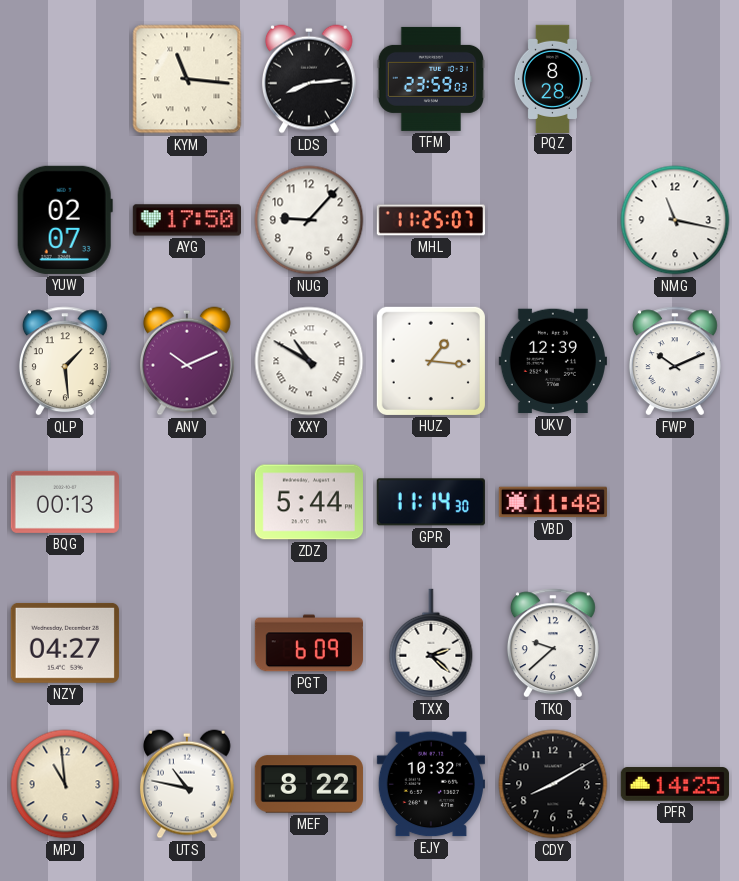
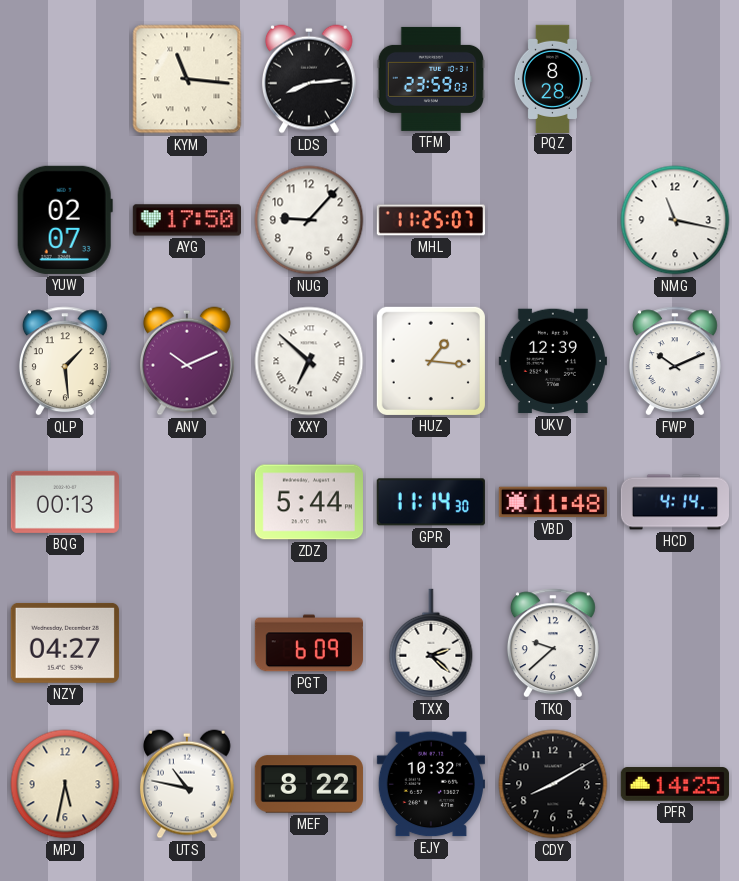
XXY: 10:50 -> 6:52 (309, 361)
HCD: none -> 4:14 (674, 502)
MPJ: 10:59 -> 5:32 (65, 784)
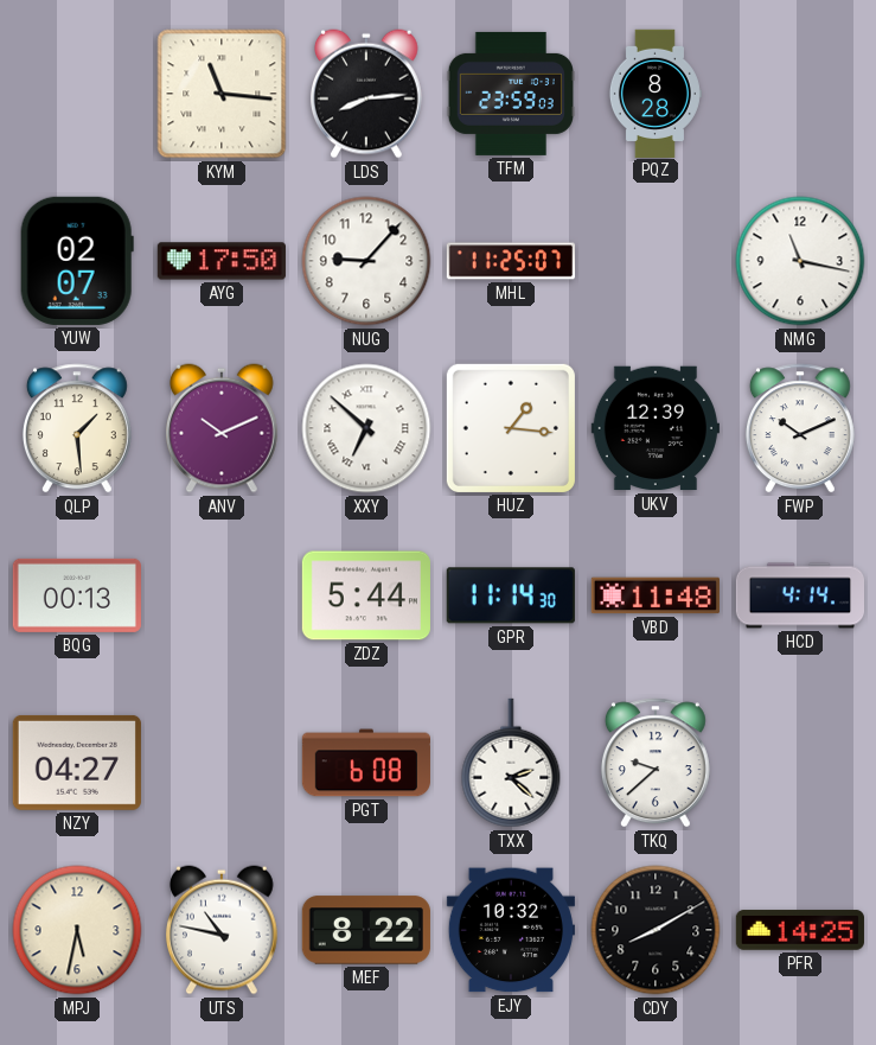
PGT: 6:09 -> 6:08 (366, 763)
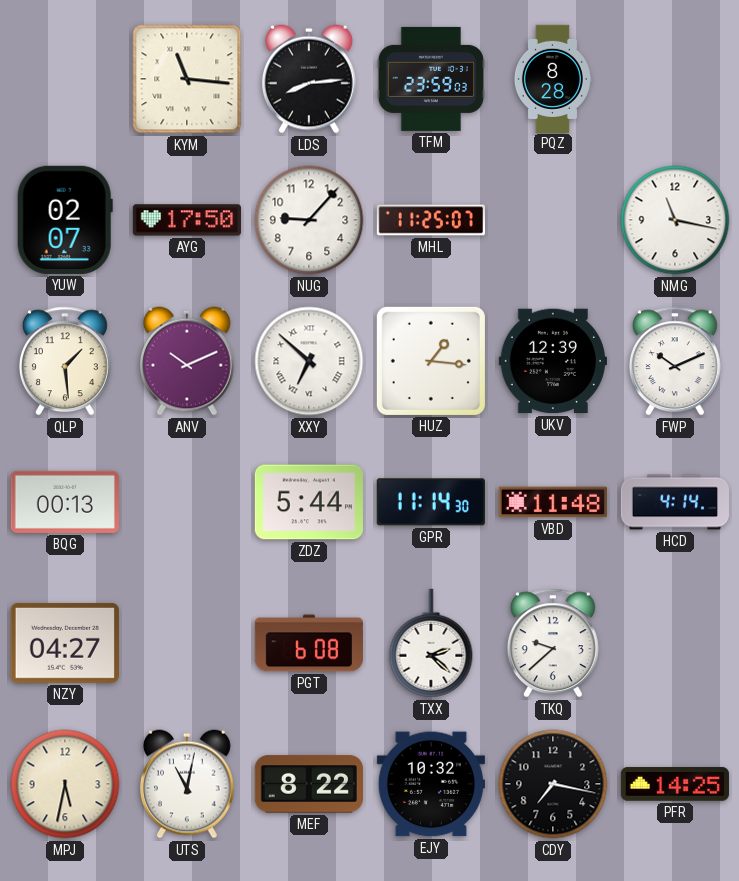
UTS: 10:47 -> 11:02 (187, 784)
CDY: 8:10 -> 7:17 (553, 784)
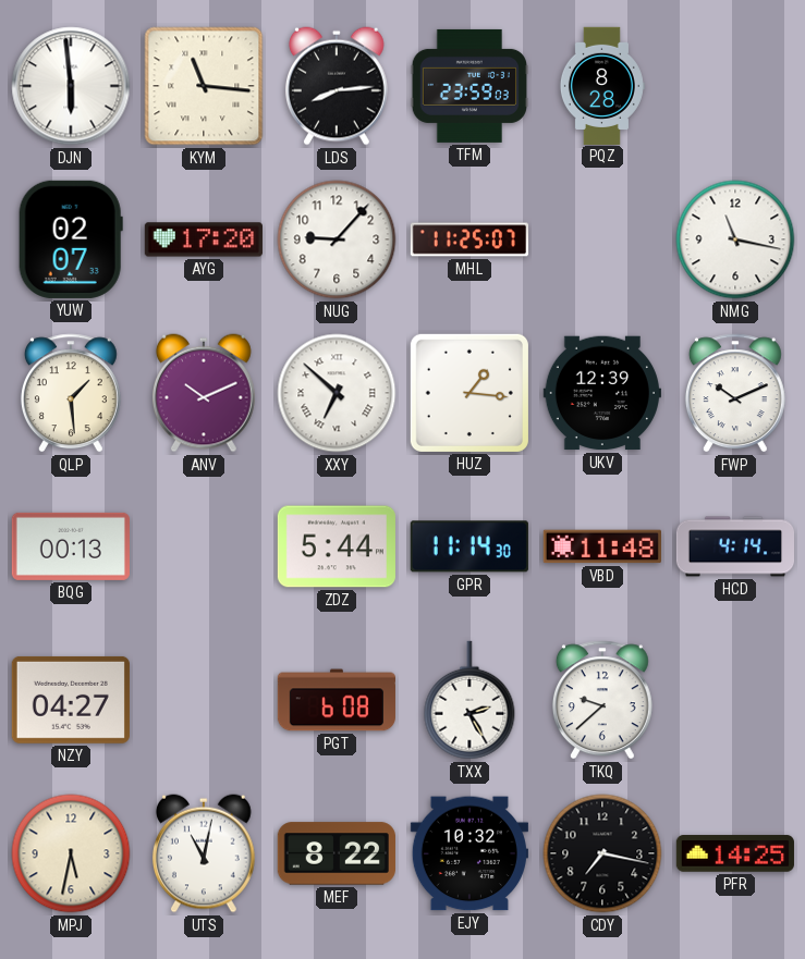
DJN: none -> 5:59 (71, 86)
AYG: 17:50 -> 17:20 (204, 239)
TXX: 2:22 -> 2:25 (469, 700)
